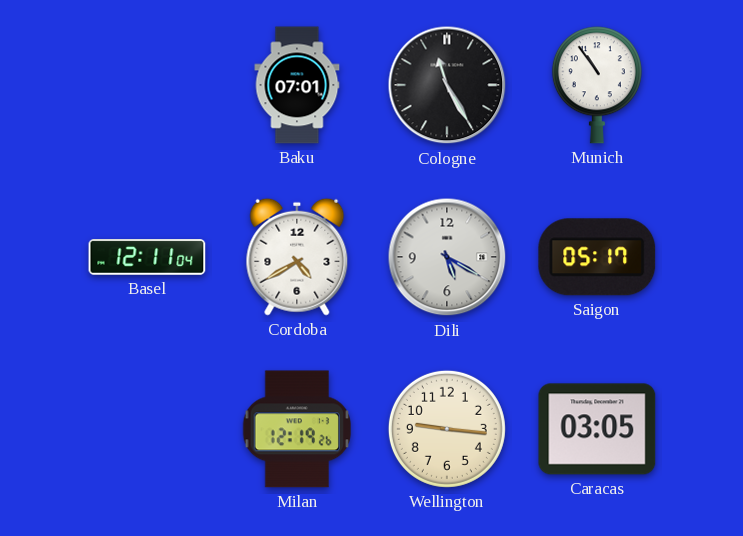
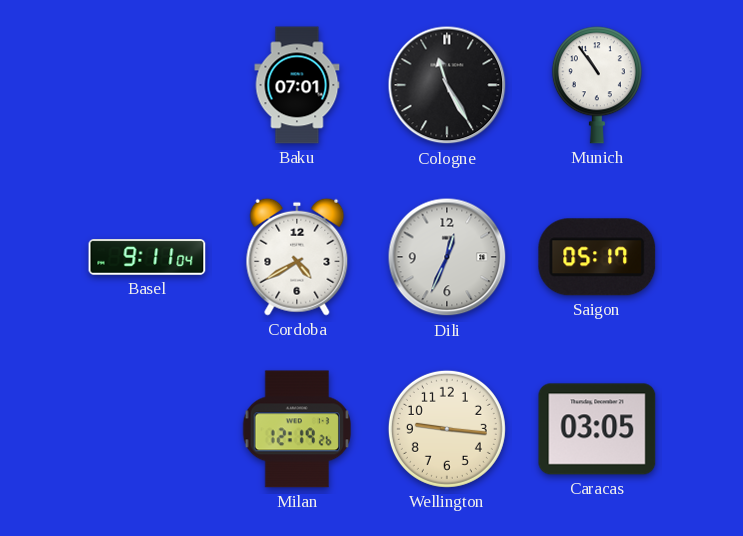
Basel: 12:11 -> 9:11 (147, 257)
Dili: 5:20 -> 12:34 (447, 257)
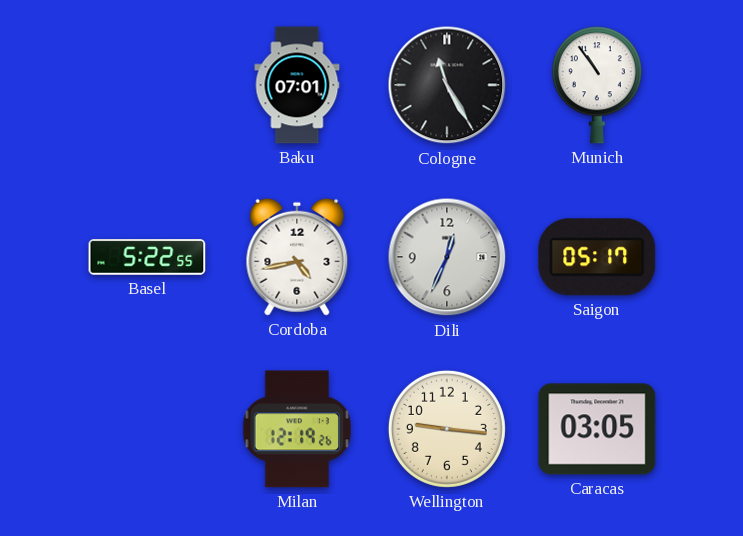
Basel: 9:11 -> 5:22 (147, 257)
Cordoba: 4:40 -> 4:43 (297, 257)
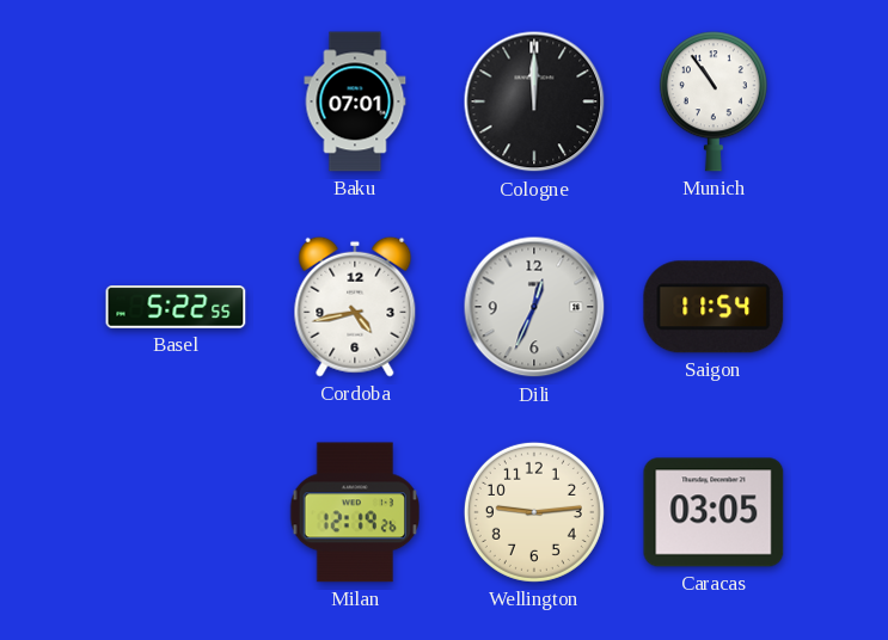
Cologne: 11:25 -> 12:00 (534, 101)
Saigon: 05:17 -> 11:54 (714, 307)
Wellington: 9:16 -> 9:14 (534, 512)
